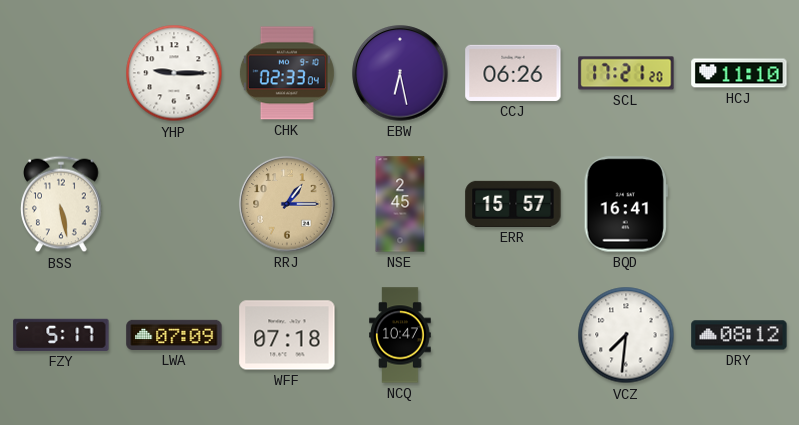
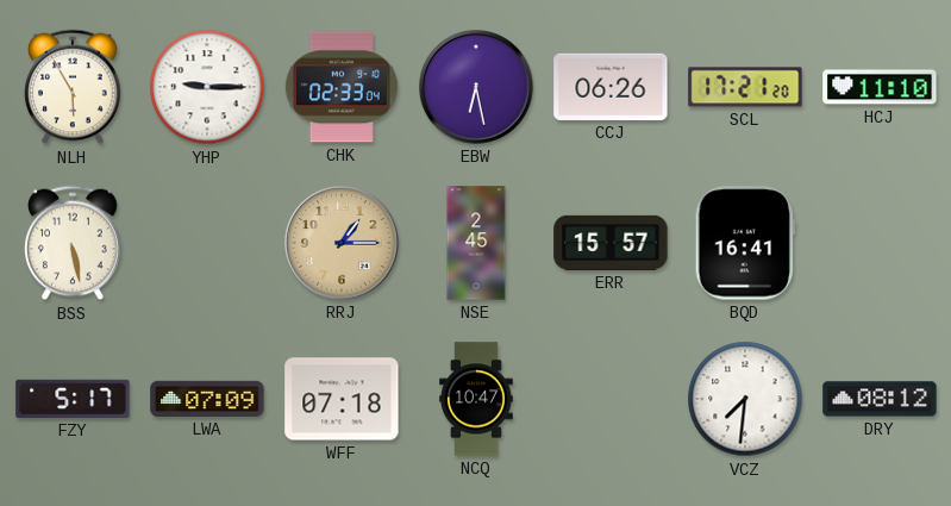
NLH: none -> 5:55 (73, 87)
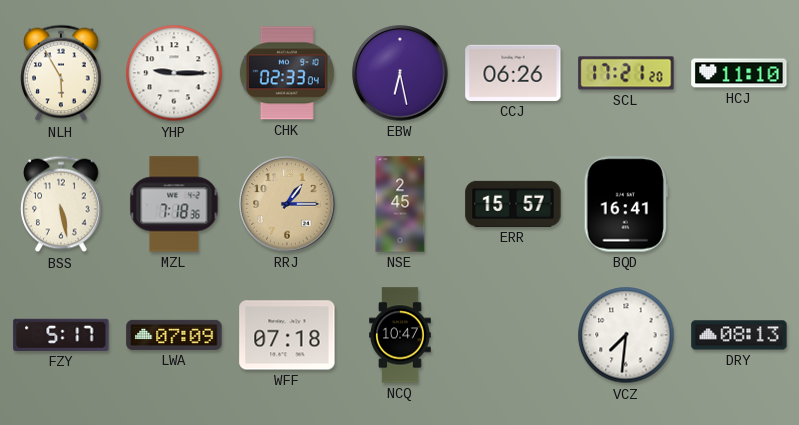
MZL: none -> 7:18 (174, 204)
DRY: 08:12 -> 08:13 (739, 335)
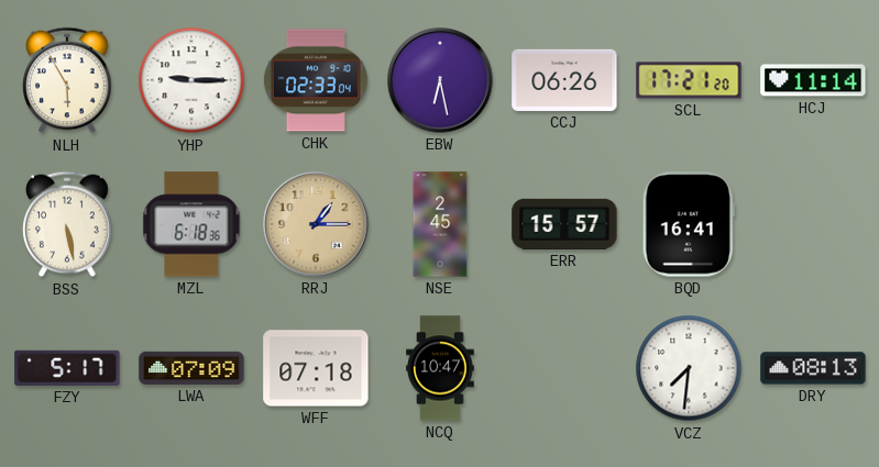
HCJ: 11:10 -> 11:14 (813, 80)
MZL: 7:18 -> 6:18 (191, 224)
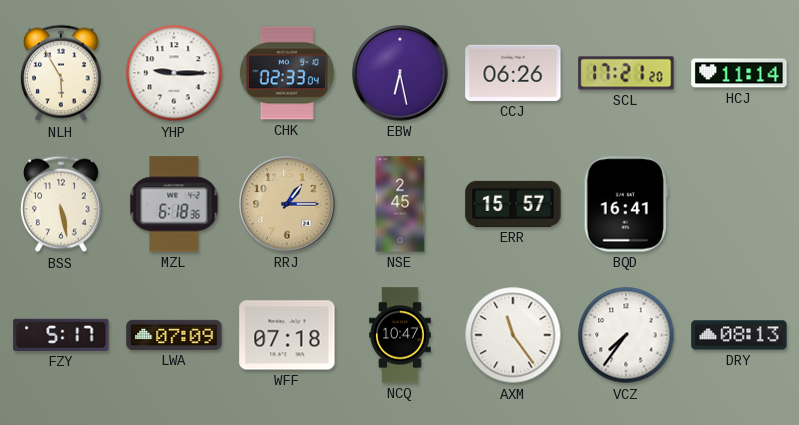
AXM: none -> 11:24 (513, 335)
VCZ: 7:31 -> 7:36 (626, 335)
